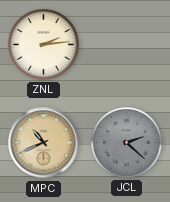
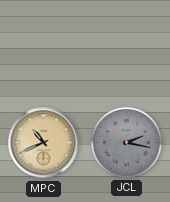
ZNL: 2:14 -> none (44, 45)
JCL: 2:22 -> 2:17 (127, 143)
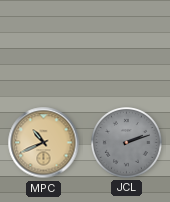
JCL: 2:17 -> 2:12 (127, 143)
